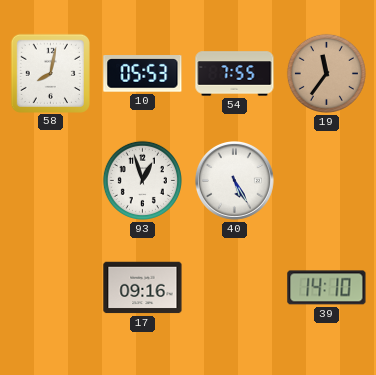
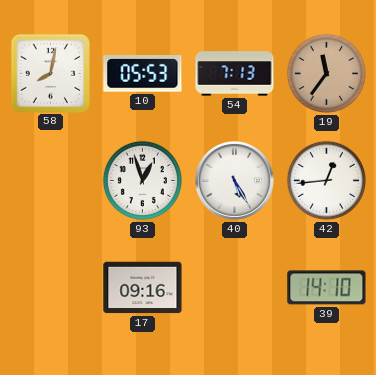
54: 7:55 -> 7:13 (235, 74)
42: none -> 12:44 (326, 180)
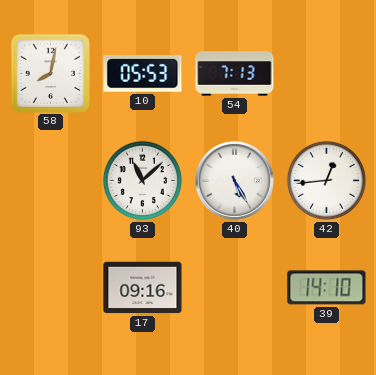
19: 11:36 -> none (326, 73)
93: 12:57 -> 11:08 (142, 180)
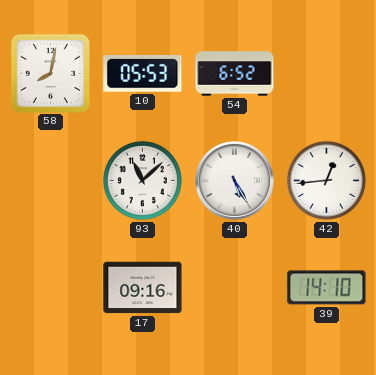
54: 7:13 -> 6:52 (235, 74)
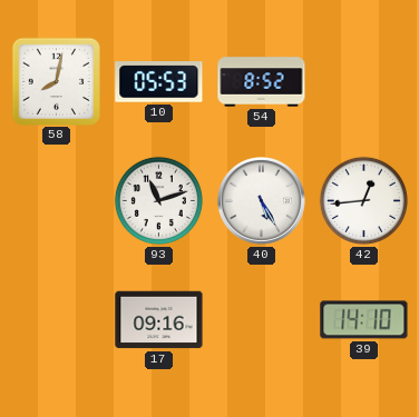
54: 6:52 -> 8:52 (262, 82)
93: 11:08 -> 11:12 (158, 200)
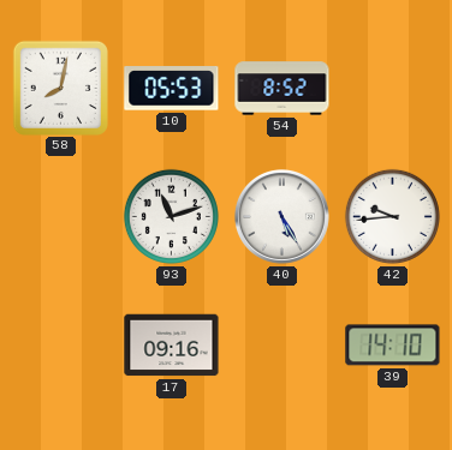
42: 12:44 -> 9:44 (392, 216)
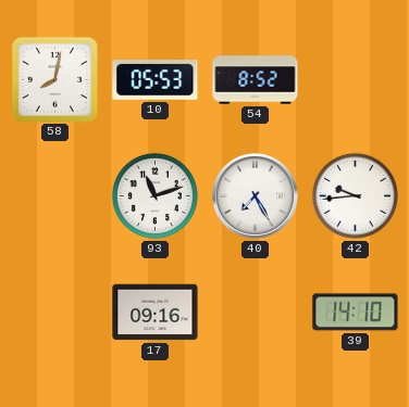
40: 5:25 -> 7:25 (256, 196)
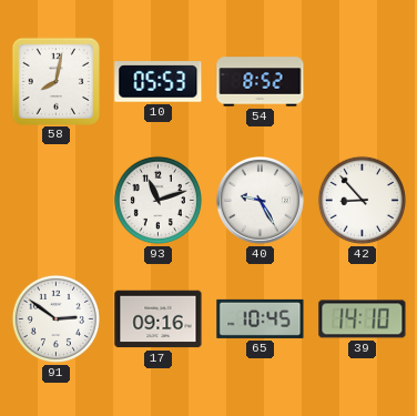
40: 7:25 -> 9:25 (261, 201)
42: 9:44 -> 8:53 (362, 200)
91: none -> 2:51 (55, 318)
65: none -> 10:45 (261, 318)
